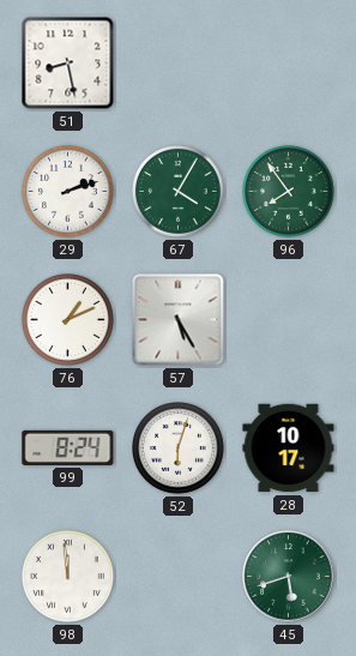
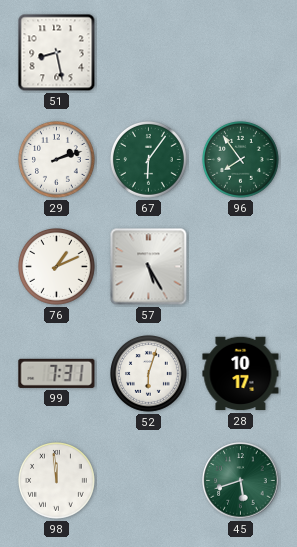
67: 4:05 -> 6:06 (149, 160)
99: 8:24 -> 7:31 (57, 373)
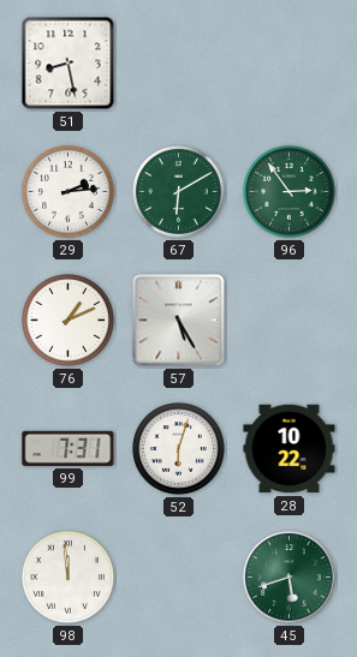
29: 2:12 -> 2:14 (69, 192)
67: 6:06 -> 6:10 (179, 192)
96: 7:54 -> 2:54 (290, 192)
28: 10:17 -> 10:22 (290, 449)
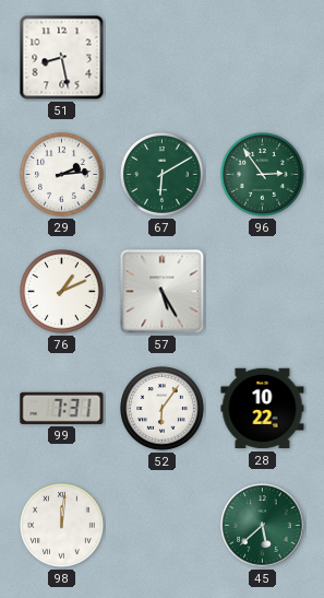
52: 6:03 -> 6:06 (163, 409)
98: 11:59 -> 12:01 (62, 526)
45: 5:42 -> 5:38 (263, 526)
